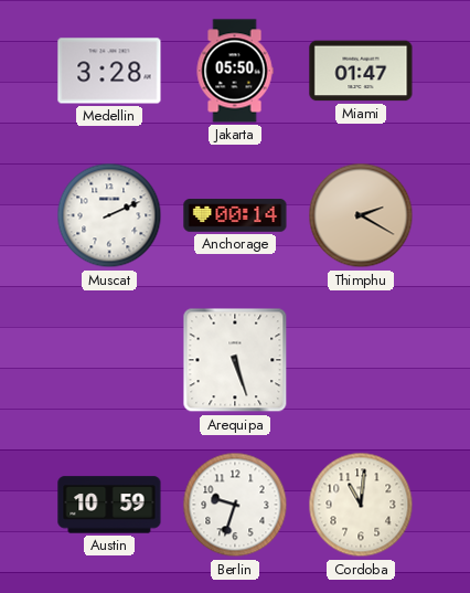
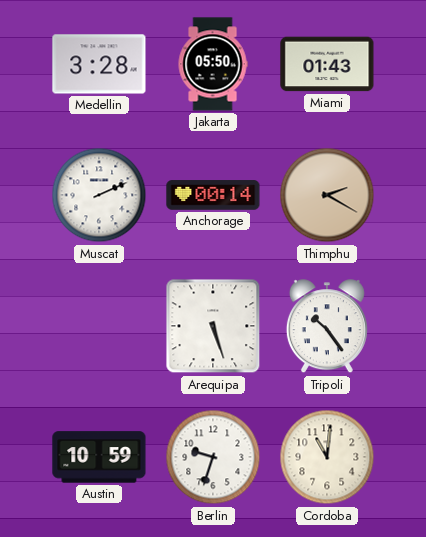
Miami: 01:47 -> 01:43 (327, 64)
Tripoli: none -> 10:24 (327, 327)
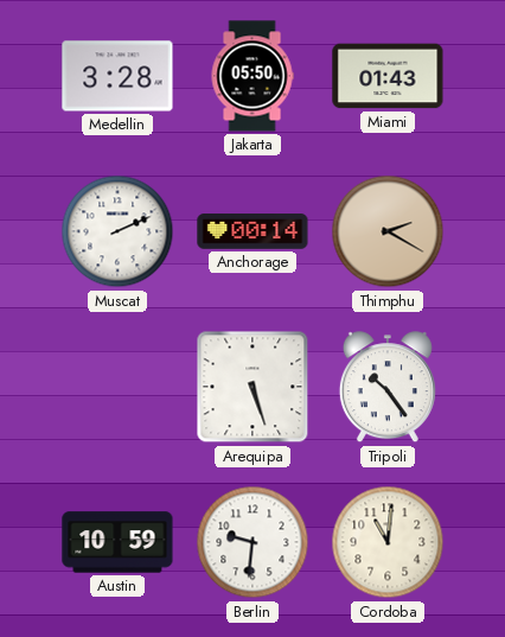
Berlin: 9:33 -> 9:31 (252, 542)
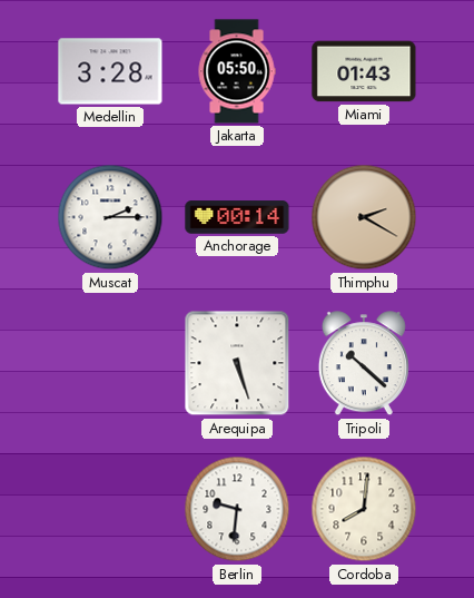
Muscat: 2:11 -> 2:15 (110, 217)
Tripoli: 10:24 -> 10:22 (364, 364)
Austin: 10:59 -> none (117, 542)
Cordoba: 11:01 -> 8:01 (364, 509)
